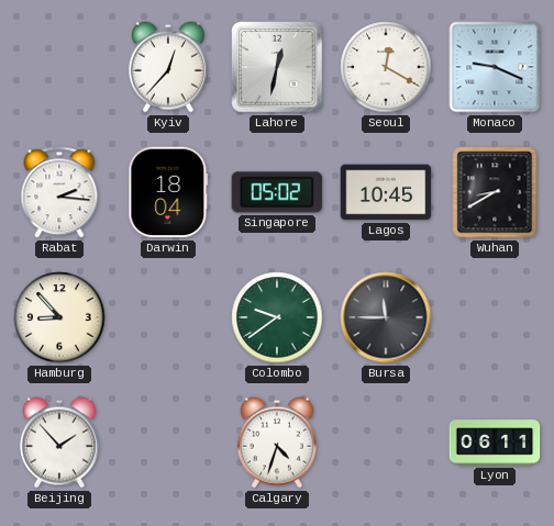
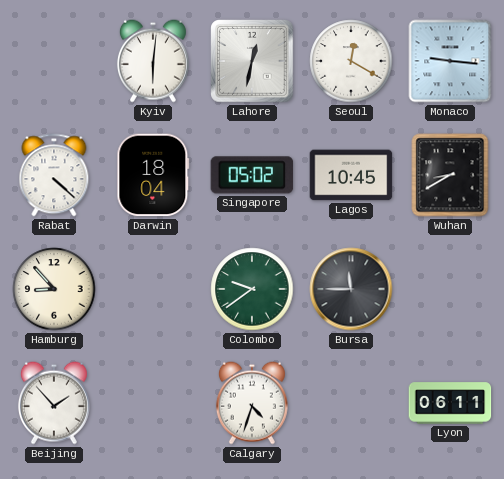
Kyiv: 12:37 -> 6:01 (153, 61)
Monaco: 9:19 -> 9:16 (450, 61)
Rabat: 2:16 -> 4:22 (54, 175)
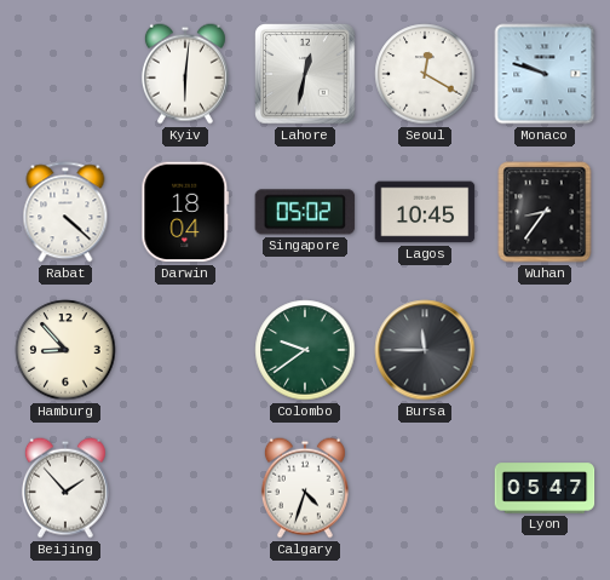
Monaco: 9:16 -> 9:48 (545, 74)
Wuhan: 8:40 -> 8:36 (545, 212)
Lyon: 06:11 -> 05:47 (545, 488)
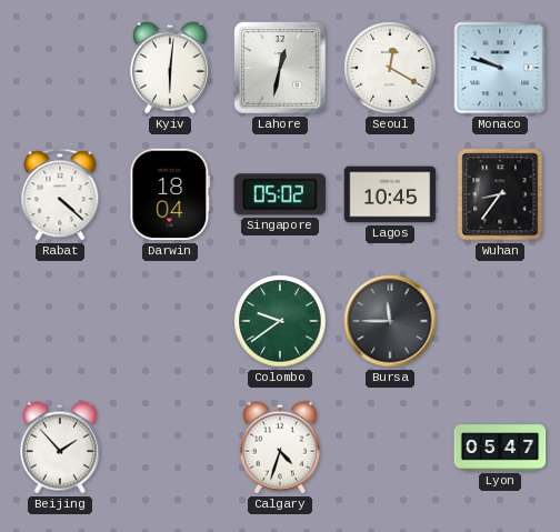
Hamburg: 8:53 -> none (65, 350)
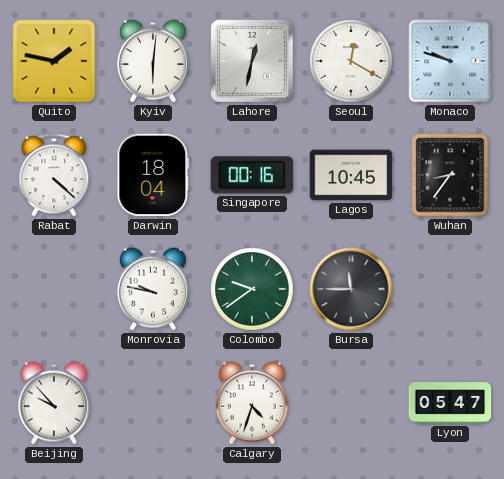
Quito: none -> 1:47 (54, 61)
Singapore: 05:02 -> 00:16 (252, 175)
Monrovia: none -> 9:47 (153, 289)
Beijing: 1:53 -> 9:53 (54, 403)
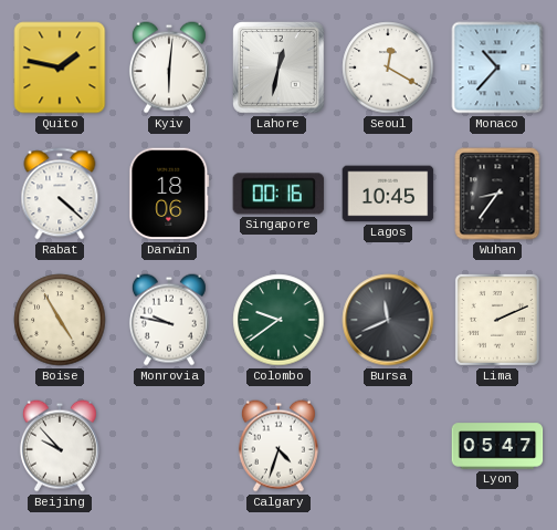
Monaco: 9:48 -> 10:37 (497, 67)
Darwin: 18:04 -> 18:06 (169, 194)
Boise: none -> 4:55 (60, 320)
Bursa: 11:45 -> 11:41 (388, 320)
Lima: none -> 2:11 (497, 320)
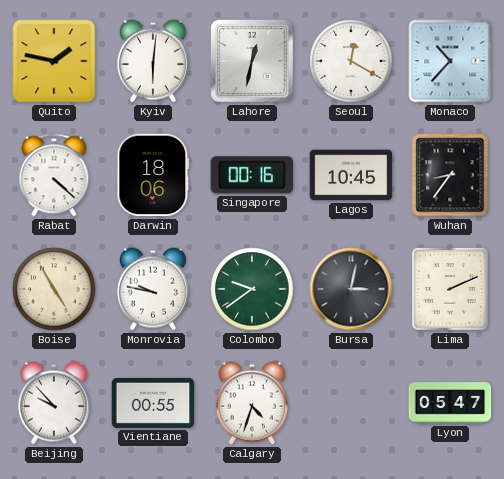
Bursa: 11:41 -> 3:02 (351, 289)
Vientiane: none -> 00:55 (153, 403)
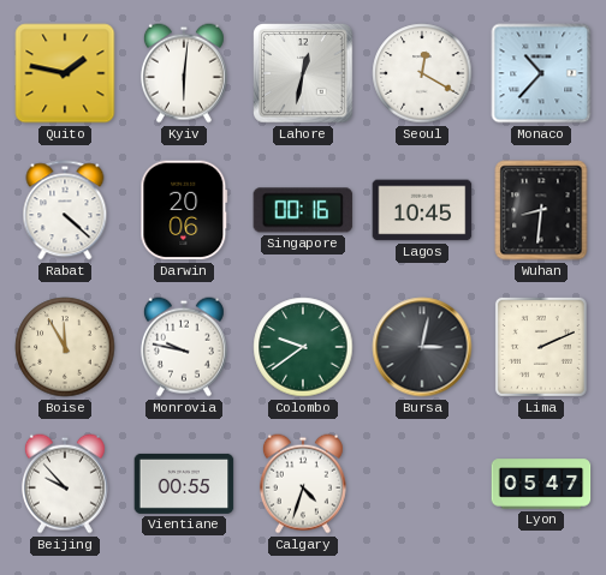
Darwin: 18:06 -> 20:06 (184, 210)
Wuhan: 8:36 -> 8:31 (541, 210)
Boise: 4:55 -> 11:55 (65, 347)
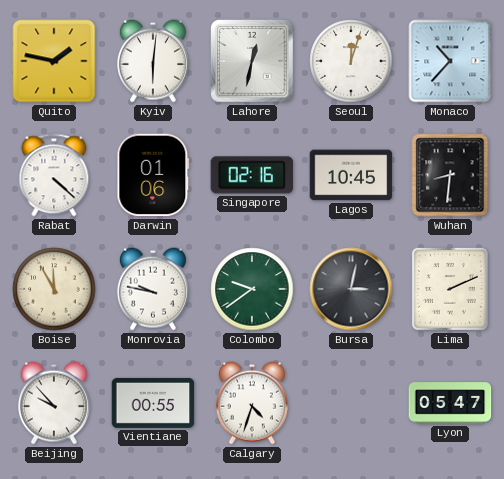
Seoul: 12:20 -> 12:03 (351, 61)
Darwin: 20:06 -> 01:06 (153, 175)
Singapore: 00:16 -> 02:16 (252, 175)
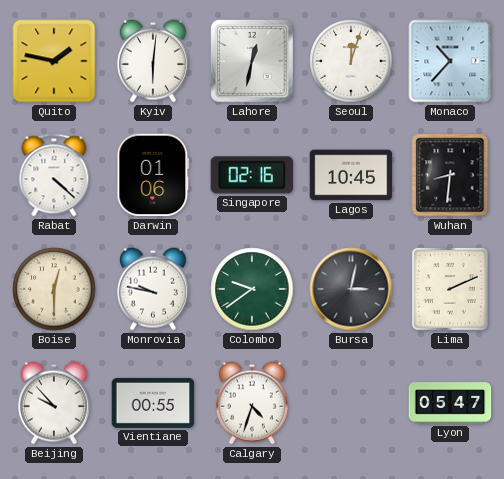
Boise: 11:55 -> 12:30 (54, 289)
